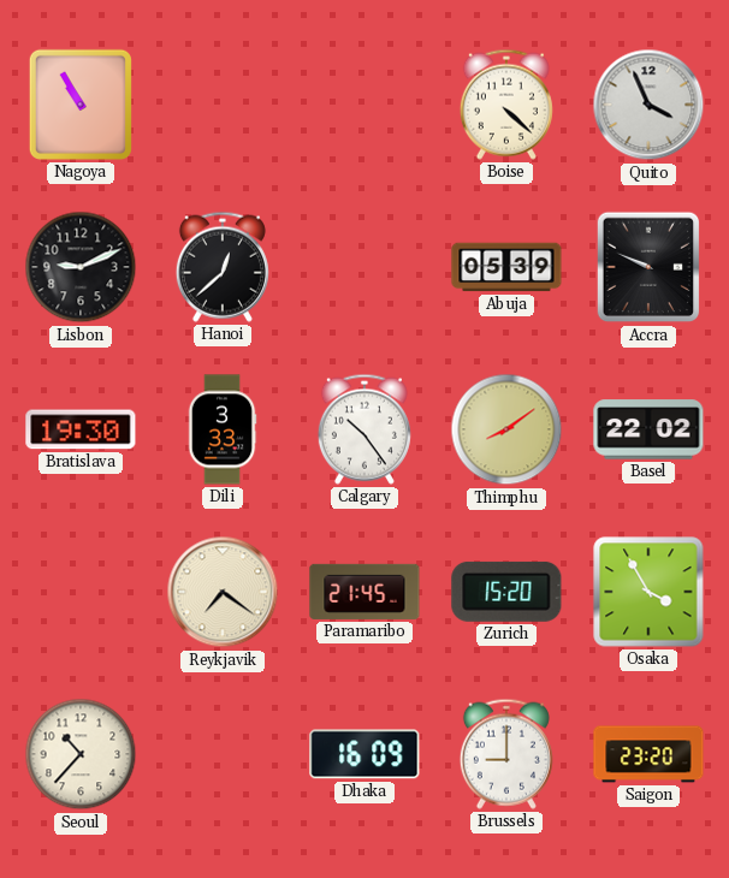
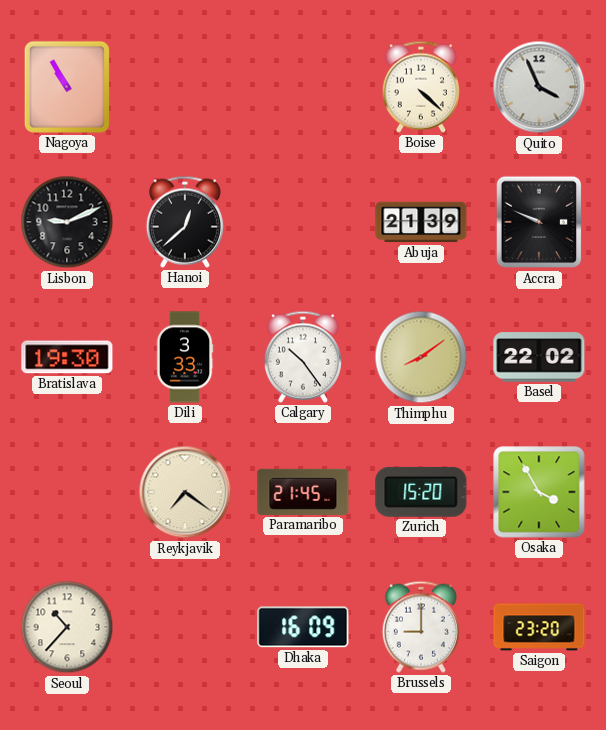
Abuja: 05:39 -> 21:39 (421, 222)
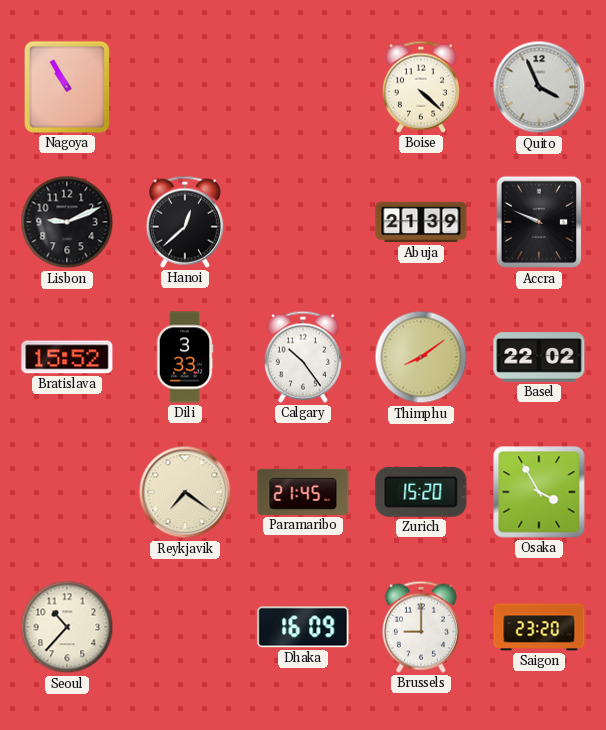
Bratislava: 19:30 -> 15:52 (67, 357)
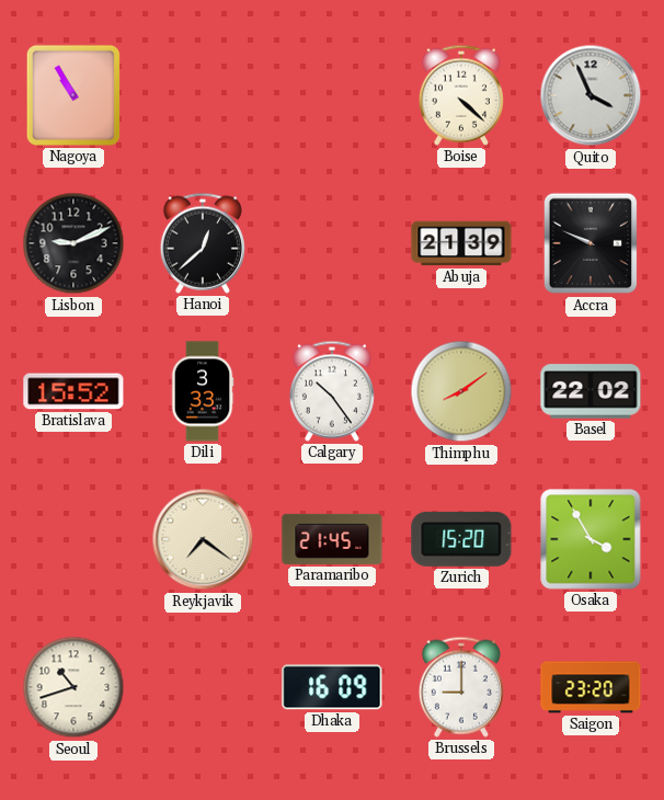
Seoul: 10:37 -> 10:42 (73, 687)
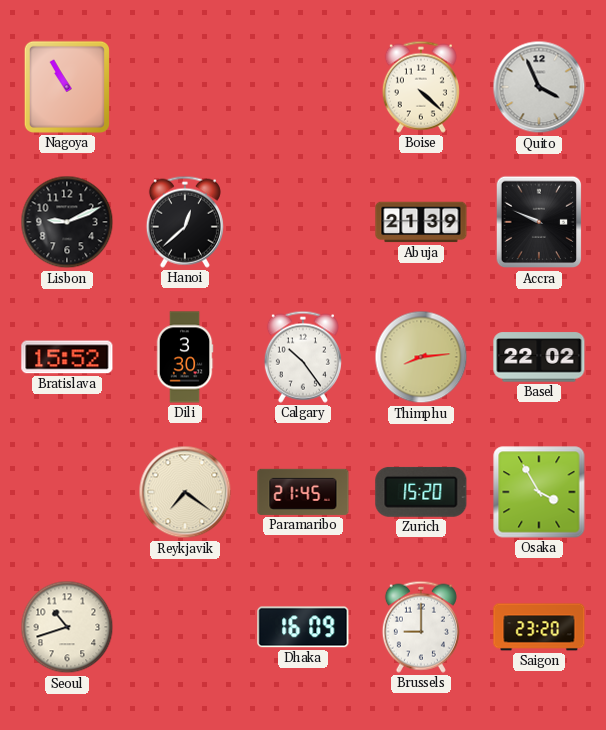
Dili: 3:33 -> 3:30 (185, 357)
Thimphu: 8:09 -> 8:14 (421, 357)
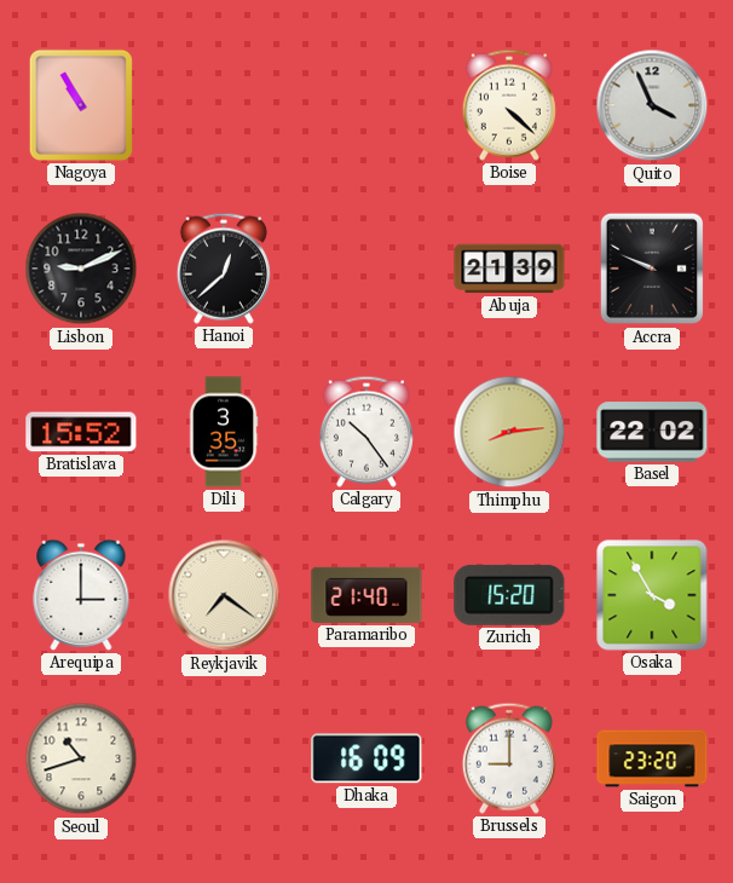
Dili: 3:30 -> 3:35 (224, 432)
Arequipa: none -> 3:00 (81, 595)
Paramaribo: 21:45 -> 21:40 (366, 595)
